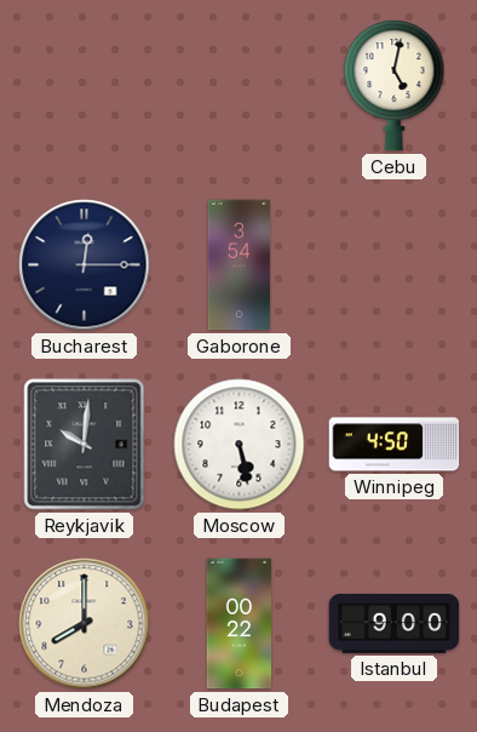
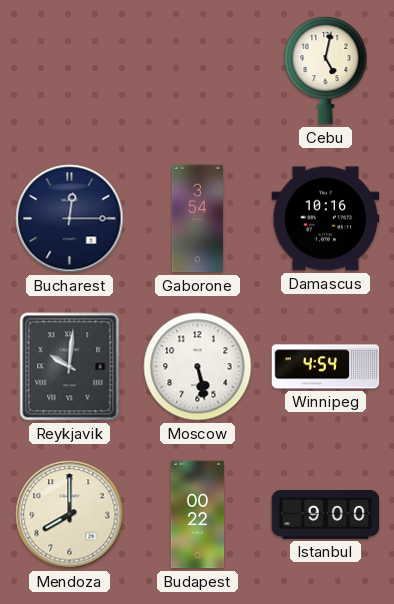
Damascus: none -> 10:16 (326, 219)
Winnipeg: 4:50 -> 4:54 (326, 367)
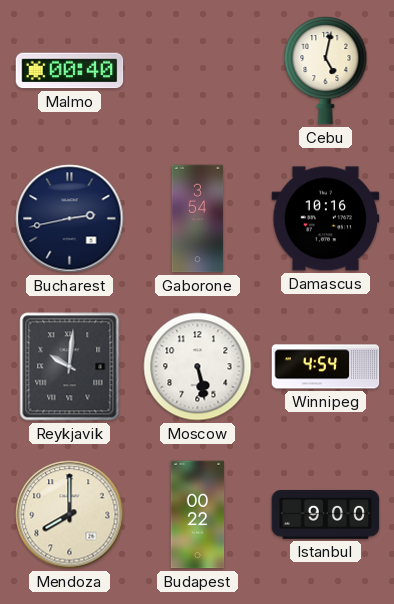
Malmo: none -> 00:40 (70, 71)
Bucharest: 12:15 -> 2:43 (70, 219)
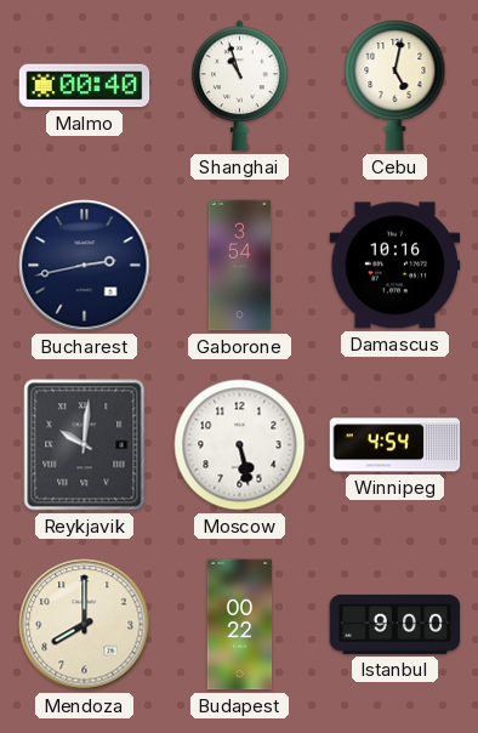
Shanghai: none -> 10:57 (240, 86)
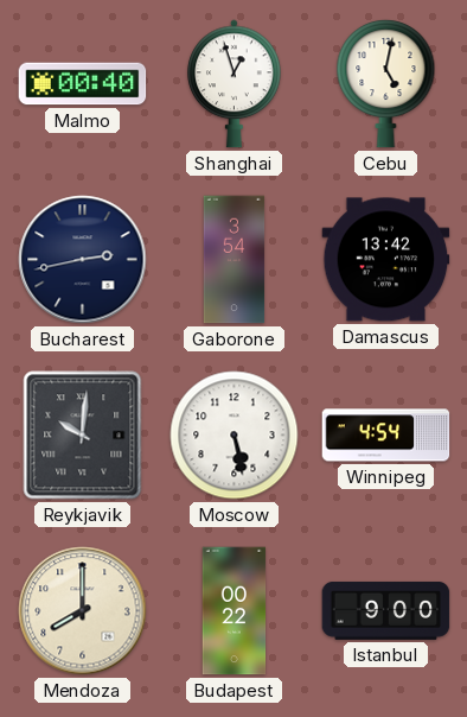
Shanghai: 10:57 -> 12:57 (235, 84)
Damascus: 10:16 -> 13:42 (386, 260)
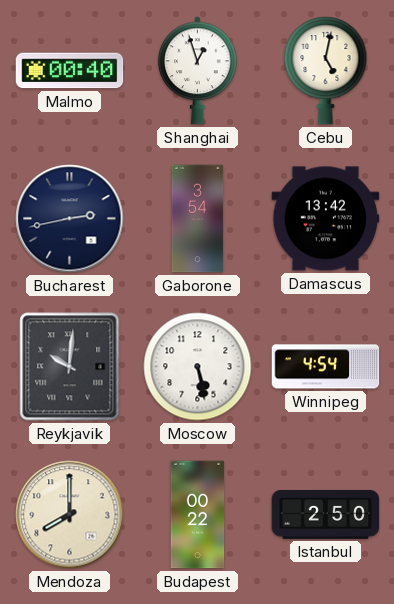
Istanbul: 9:00 -> 2:50 (326, 514)
